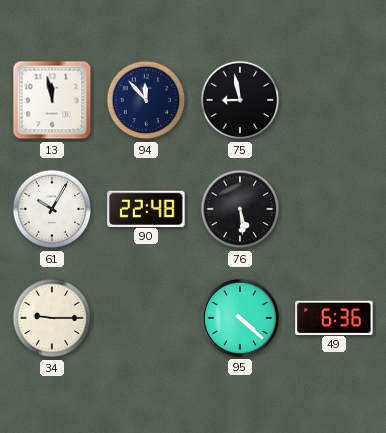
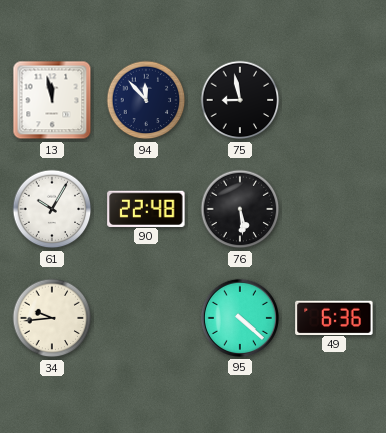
34: 9:15 -> 9:44 (52, 318)
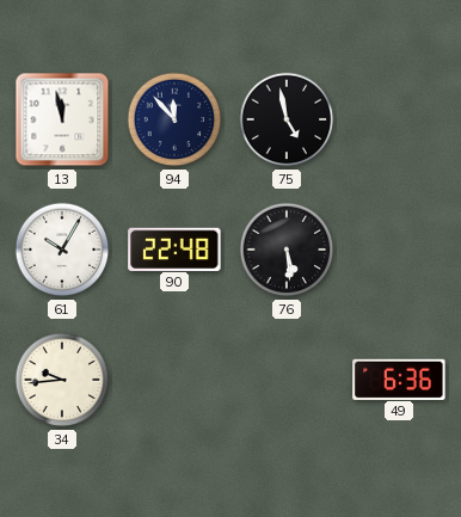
75: 8:58 -> 4:58 (287, 119)
95: 4:22 -> none (240, 318)
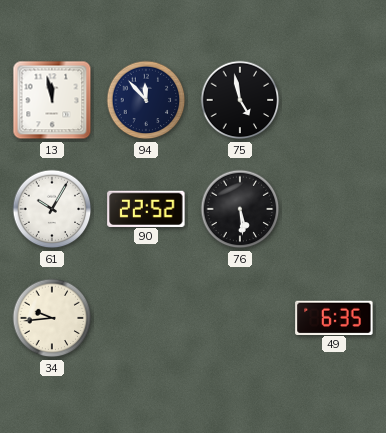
90: 22:48 -> 22:52 (146, 208)
49: 6:36 -> 6:35 (334, 317)
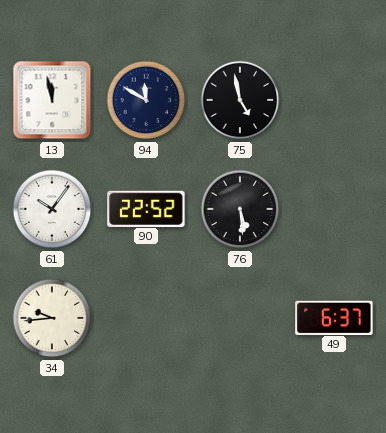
94: 11:53 -> 11:50 (146, 100)
61: 10:05 -> 10:06 (52, 209)
49: 6:35 -> 6:37 (334, 317)
